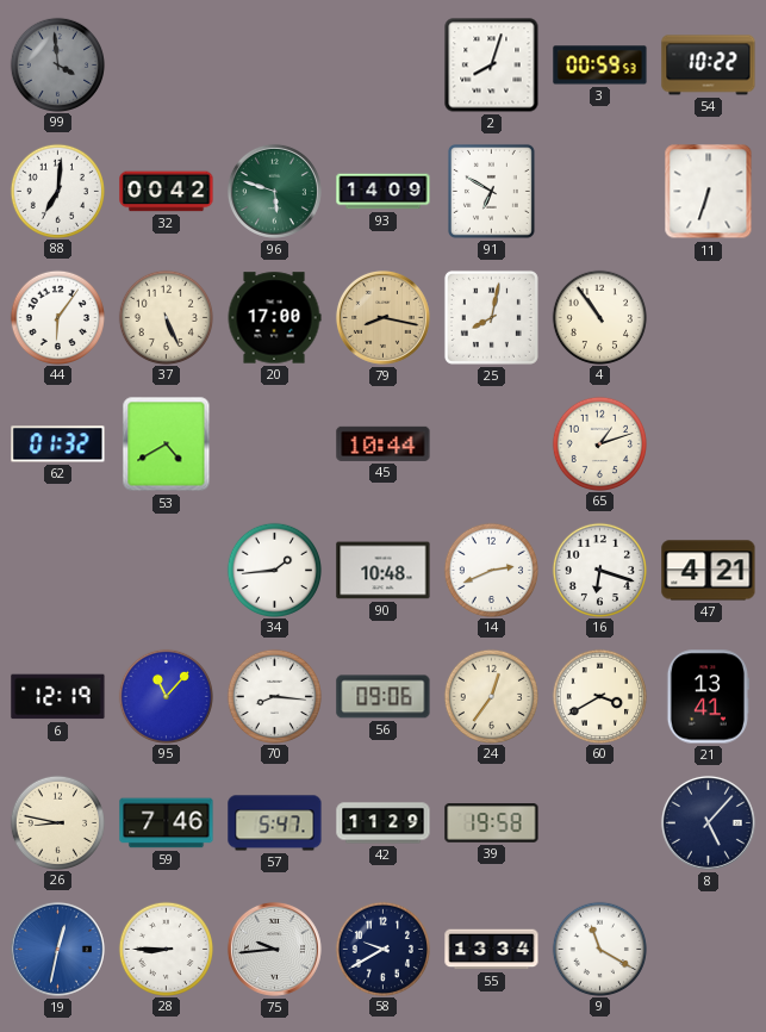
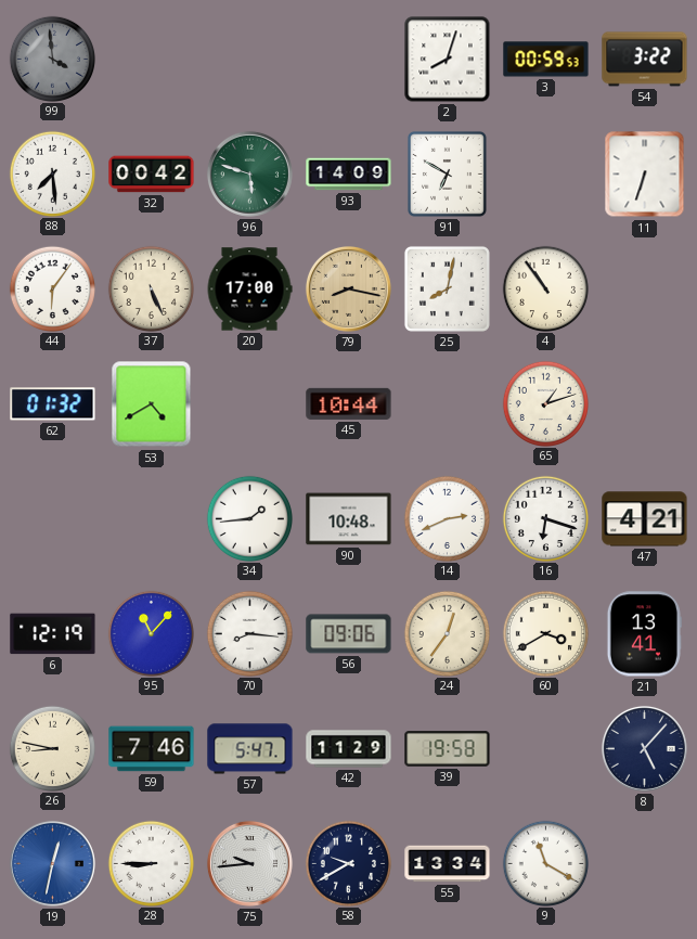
54: 10:22 -> 3:22 (645, 60)
88: 7:01 -> 7:29 (52, 173)
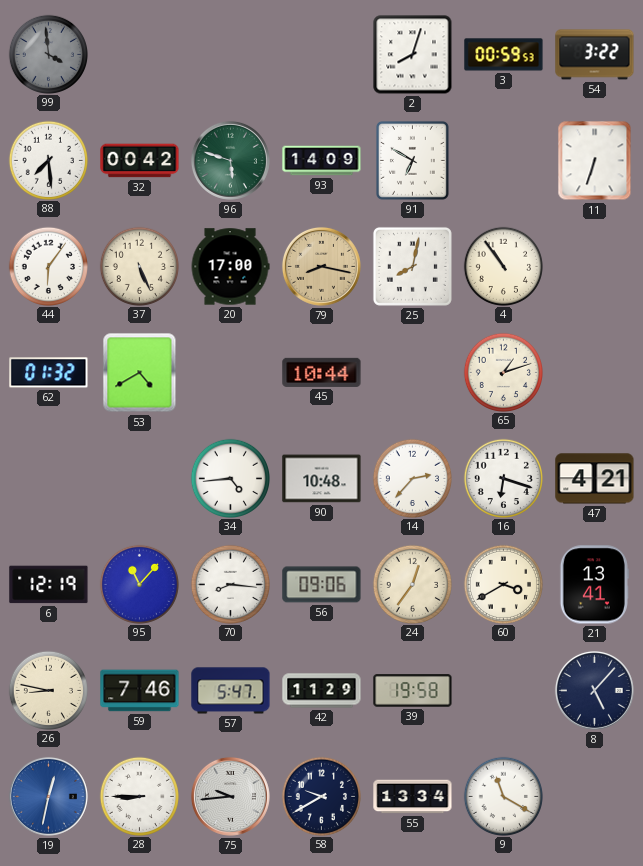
34: 1:44 -> 4:44 (230, 478)
14: 2:41 -> 2:37 (412, 478)
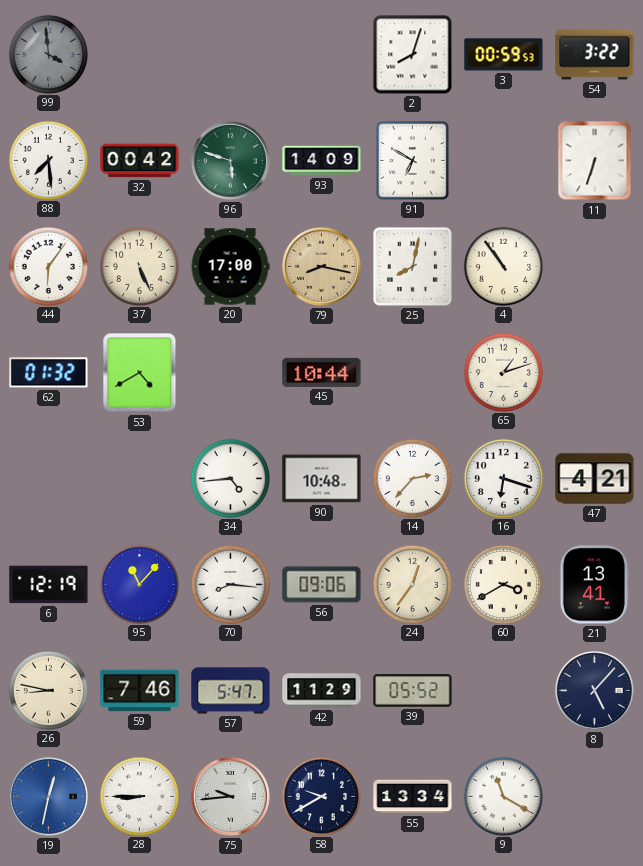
39: 19:58 -> 05:52 (413, 691)
